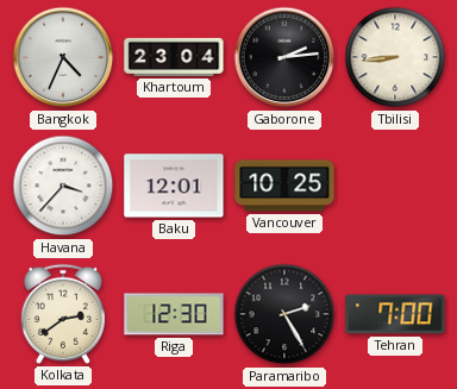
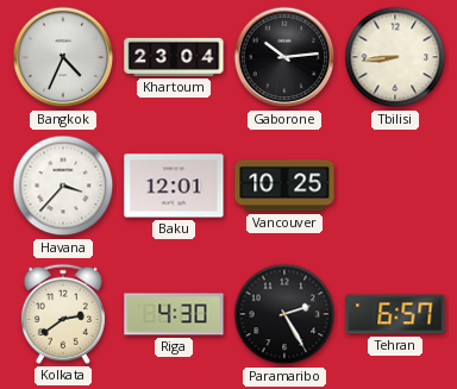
Gaborone: 2:14 -> 10:14 (284, 57)
Riga: 12:30 -> 4:30 (174, 314)
Tehran: 7:00 -> 6:57 (395, 314)
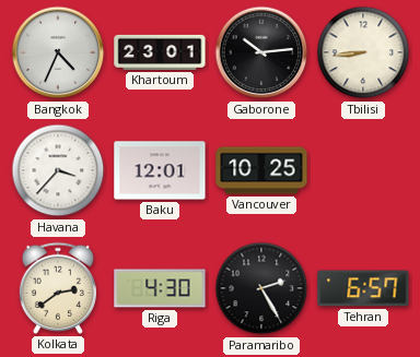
Khartoum: 23:04 -> 23:01 (160, 52)
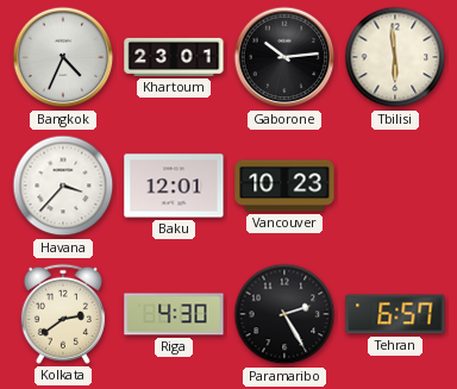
Tbilisi: 8:44 -> 5:59 (395, 57)
Vancouver: 10:25 -> 10:23 (284, 186)
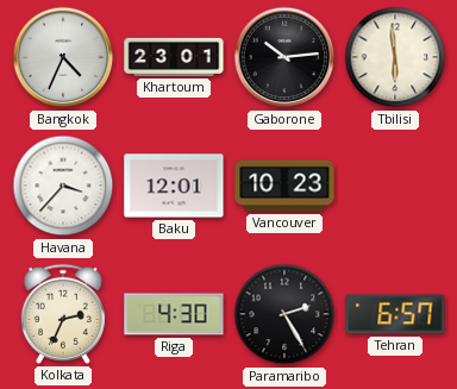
Kolkata: 2:39 -> 2:34 (63, 314)
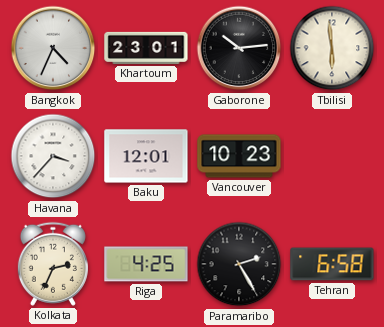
Riga: 4:30 -> 4:25 (146, 264)
Tehran: 6:57 -> 6:58 (332, 264)
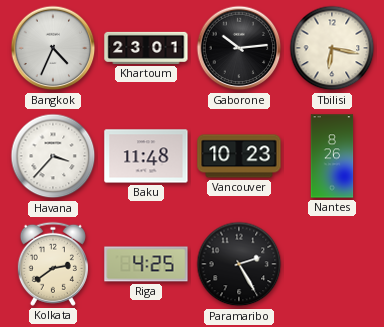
Tbilisi: 5:59 -> 6:17 (332, 48)
Baku: 12:01 -> 11:48 (146, 156)
Nantes: none -> 8:26 (332, 156)
Kolkata: 2:34 -> 2:39 (53, 264)
Tehran: 6:58 -> none (332, 264)
